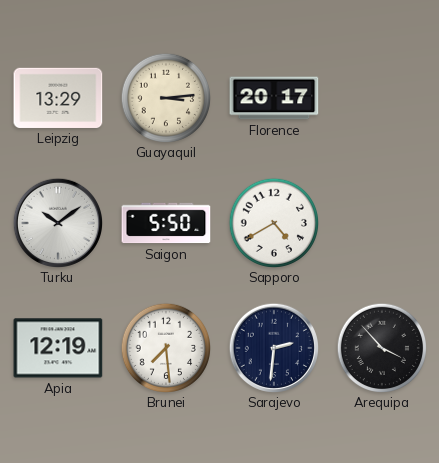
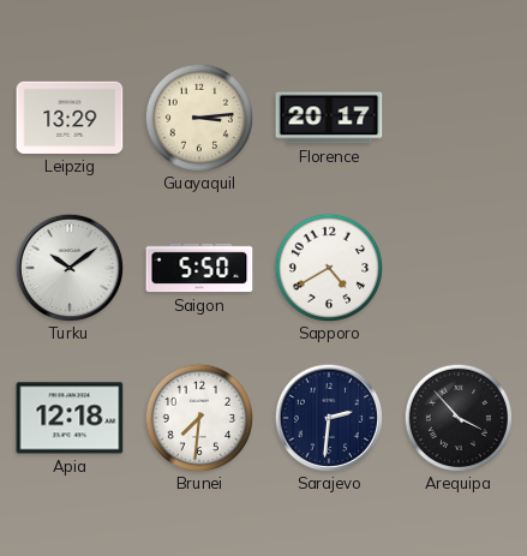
Apia: 12:19 -> 12:18 (70, 418)
Brunei: 7:29 -> 7:31 (198, 417)
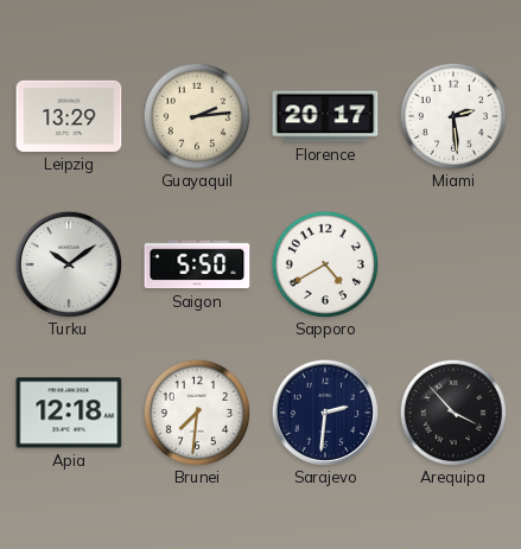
Guayaquil: 3:14 -> 2:14 (196, 115)
Miami: none -> 2:29 (452, 115)
